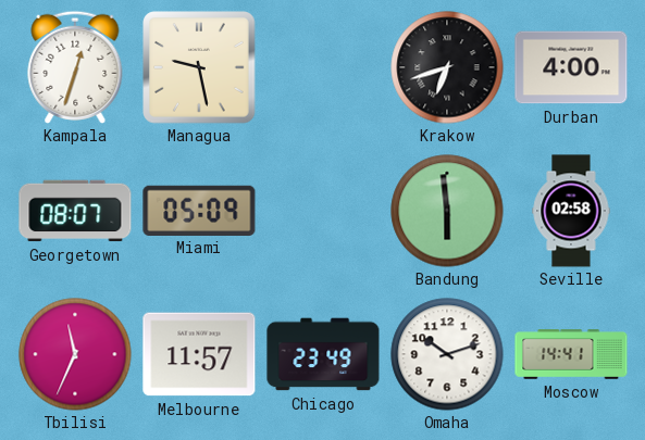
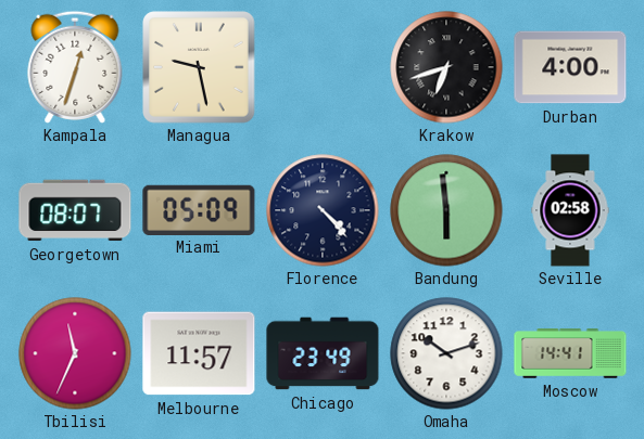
Florence: none -> 4:23 (323, 210)
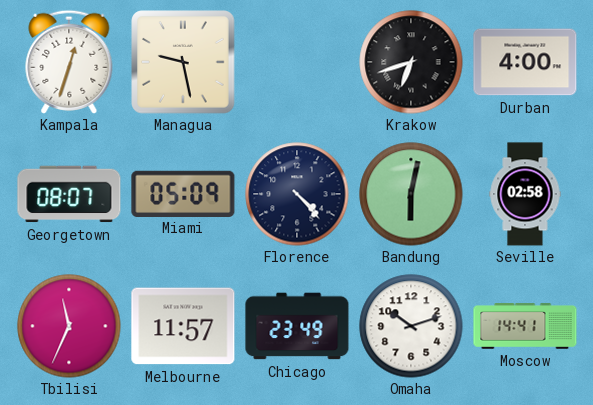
Bandung: 5:59 -> 6:02 (411, 194)
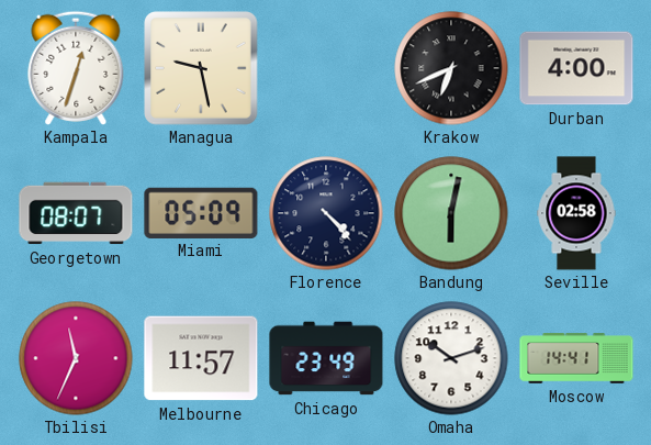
Krakow: 6:42 -> 6:41 (451, 68)
